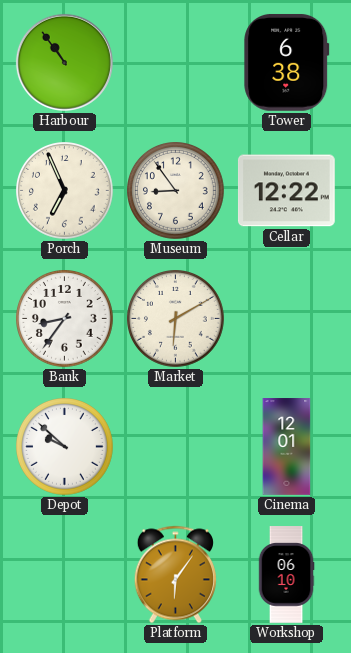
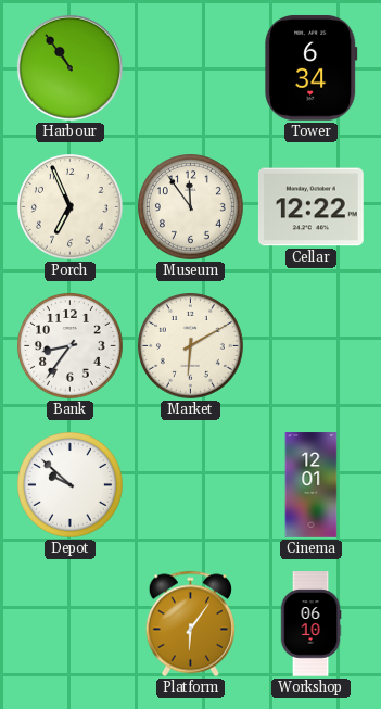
Tower: 6:38 -> 6:34 (312, 67)
Museum: 8:54 -> 11:54 (191, 207)
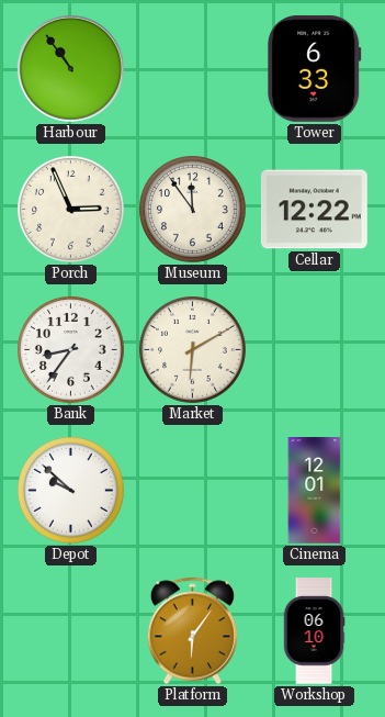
Tower: 6:34 -> 6:33 (315, 68)
Porch: 6:56 -> 2:56 (71, 210)
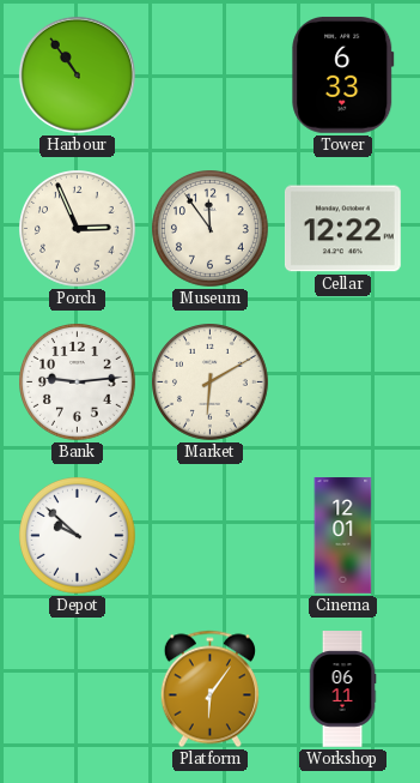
Bank: 8:36 -> 9:14 (78, 383)
Workshop: 06:10 -> 06:11 (342, 689)
